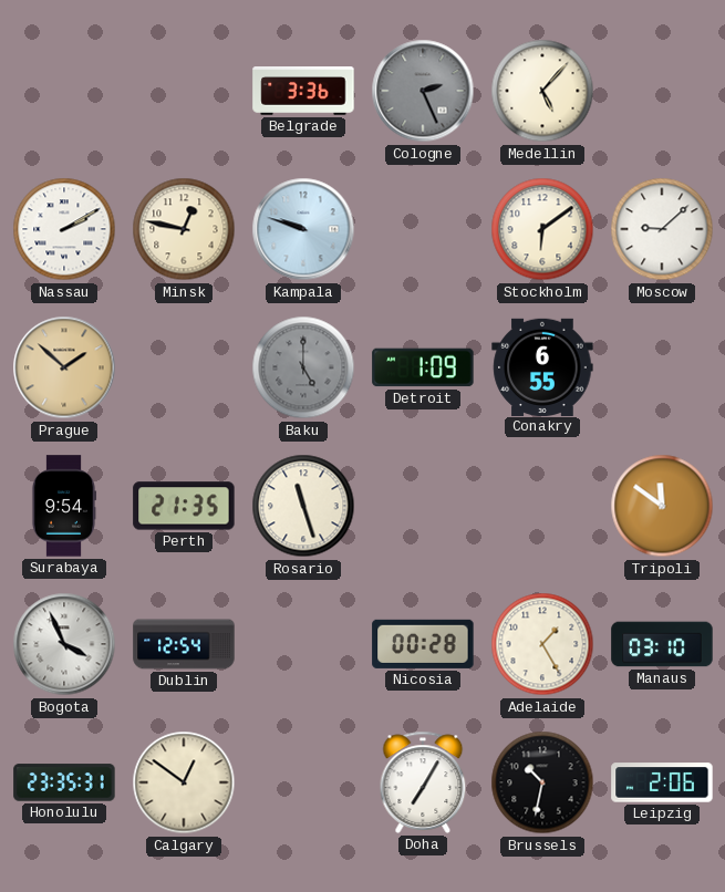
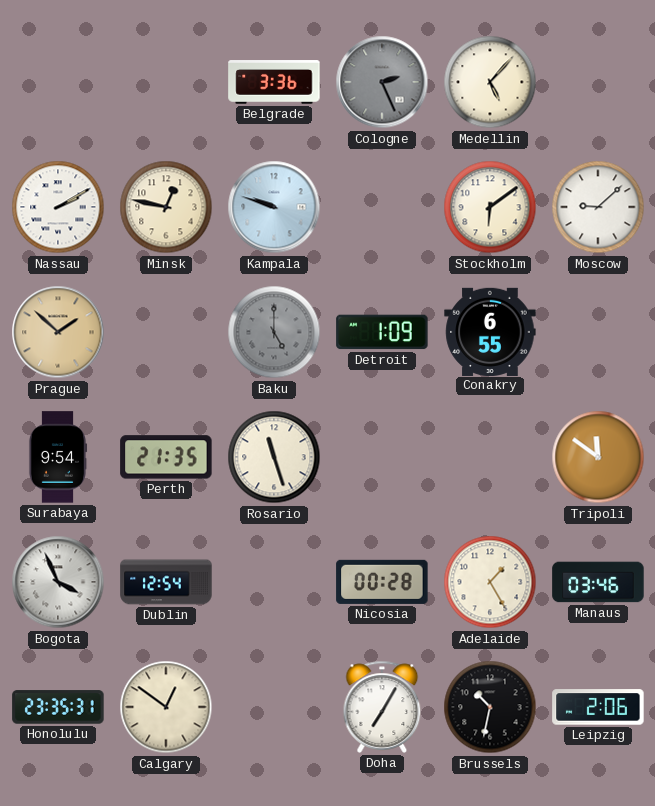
Manaus: 03:10 -> 03:46 (598, 582)
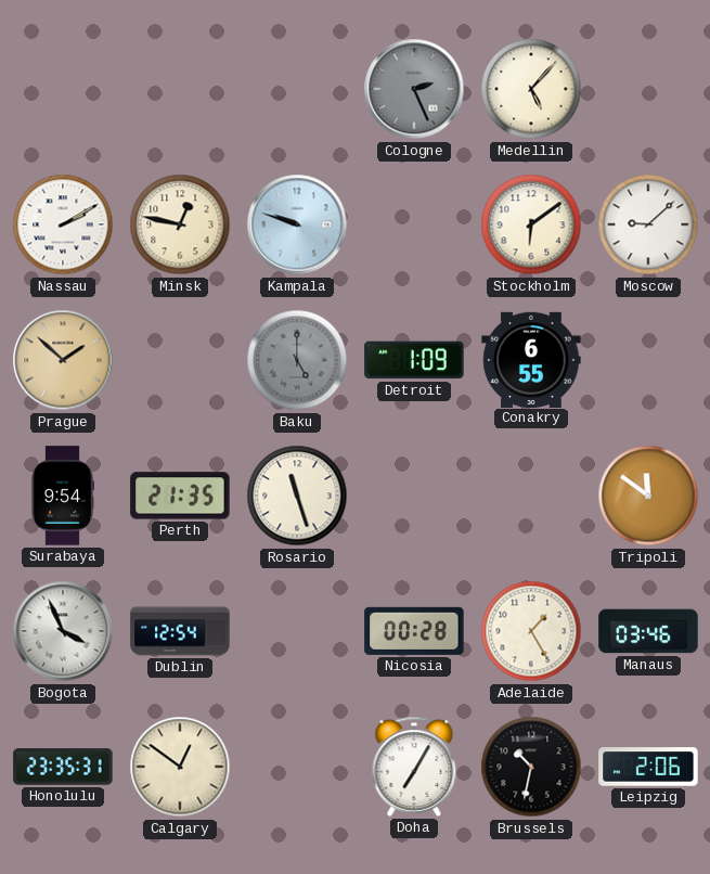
Belgrade: 3:36 -> none (274, 82)
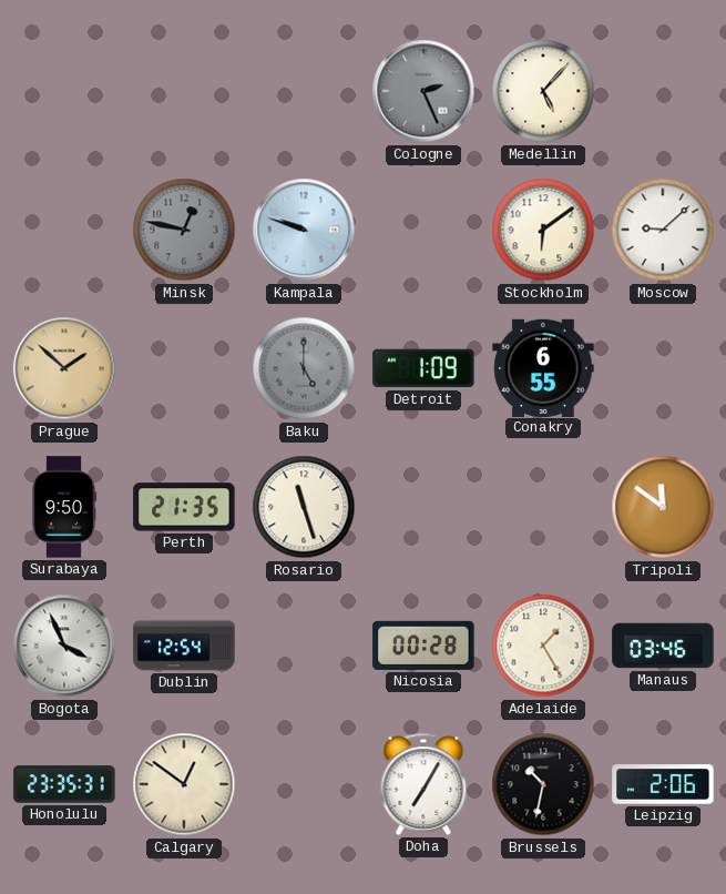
Nassau: 2:10 -> none (63, 224)
Minsk dial: cream -> grey (184, 230)
Surabaya: 9:54 -> 9:50 (64, 507)
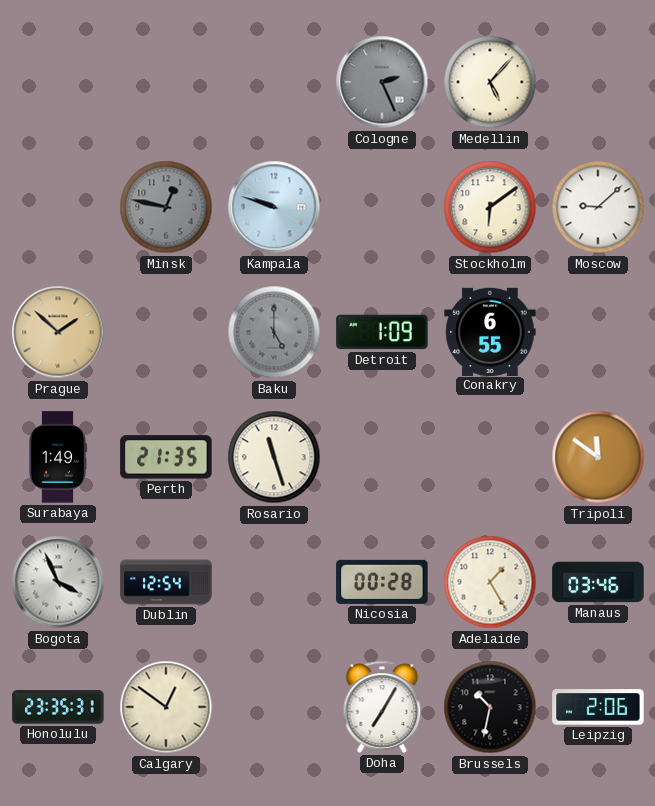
Surabaya: 9:50 -> 1:49 (58, 457)
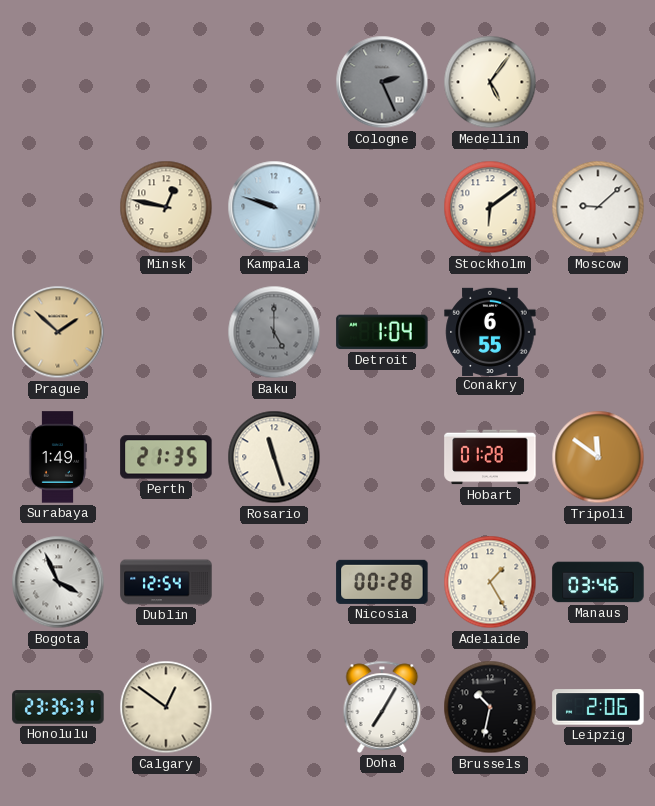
Medellin: 5:07 -> 5:06 (490, 82)
Minsk dial: grey -> cream (166, 207)
Detroit: 1:09 -> 1:04 (382, 332)
Hobart: none -> 01:28 (490, 457)
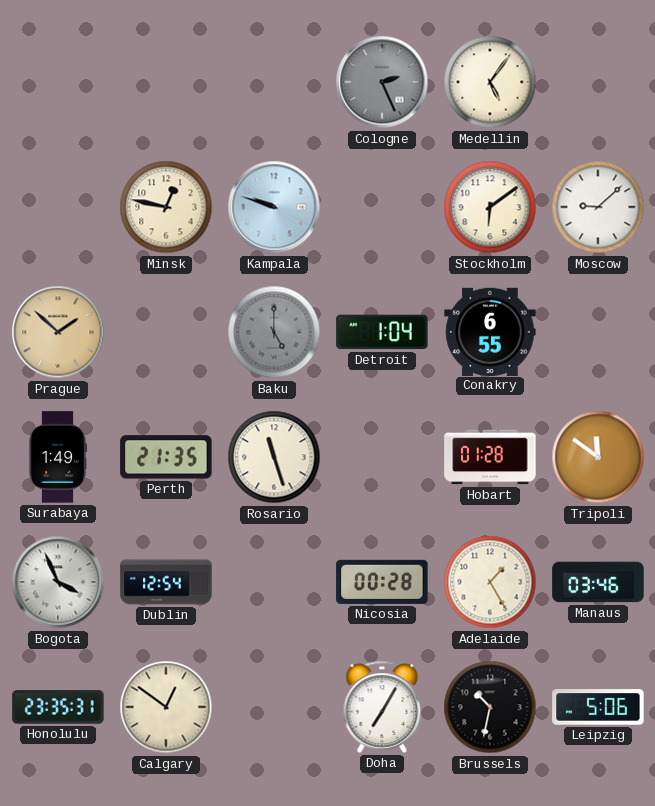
Leipzig: 2:06 -> 5:06 (598, 707)
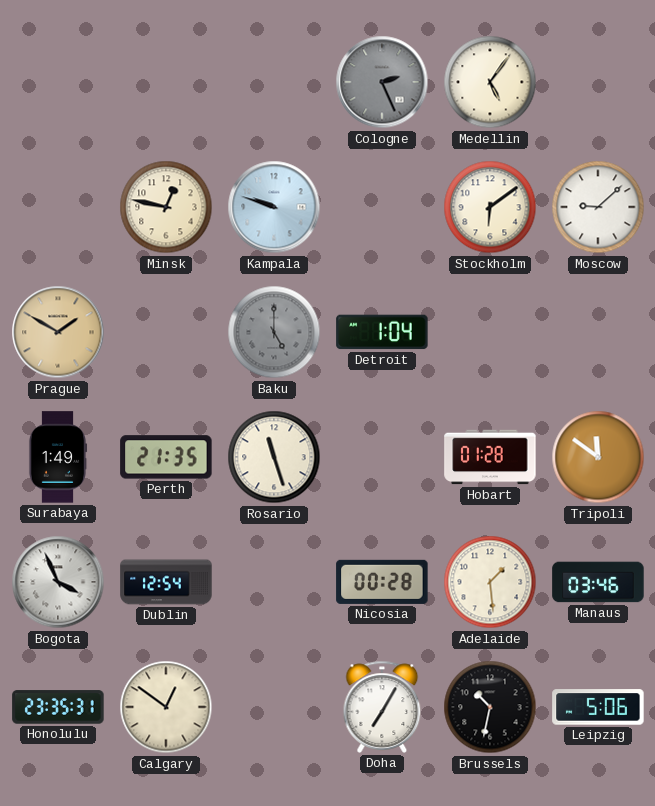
Prague: 1:52 -> 1:50 (58, 332)
Conakry: 6:55 -> none (490, 331)
Adelaide: 1:25 -> 1:29 (490, 582)
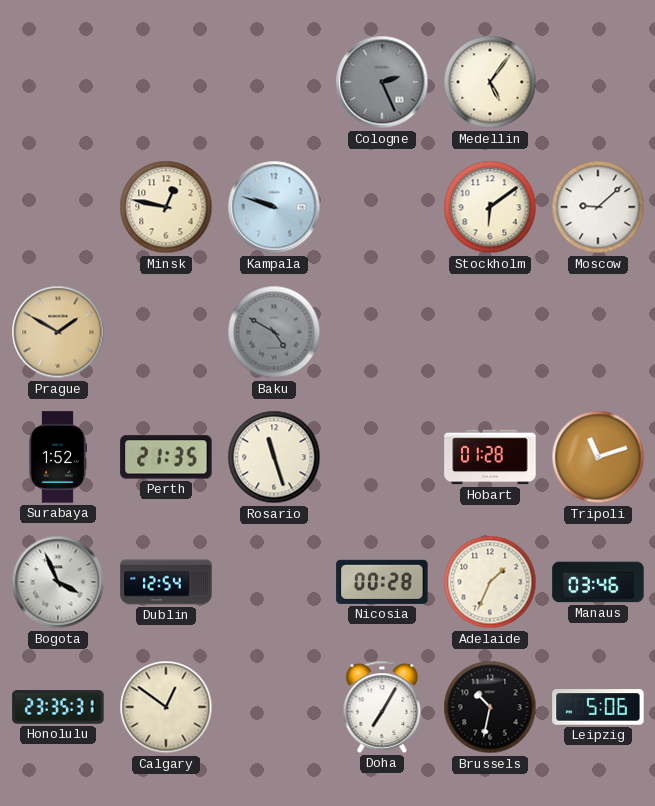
Baku: 5:00 -> 4:50 (274, 332)
Detroit: 1:04 -> none (382, 332)
Surabaya: 1:49 -> 1:52 (58, 457)
Tripoli: 11:51 -> 11:12 (598, 457)
Adelaide: 1:29 -> 1:34 (490, 582)
